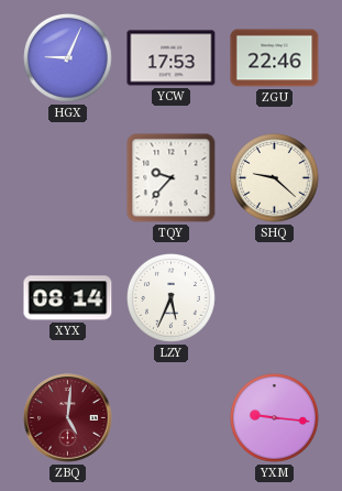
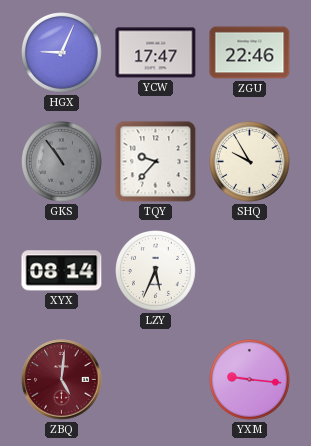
YCW: 17:53 -> 17:47 (156, 53)
GKS: none -> 10:54 (62, 162)
SHQ: 9:22 -> 9:55 (250, 162)
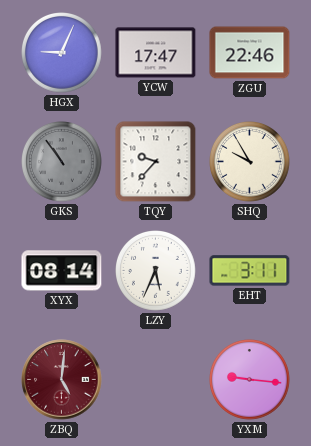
EHT: none -> 3:11 (250, 271)
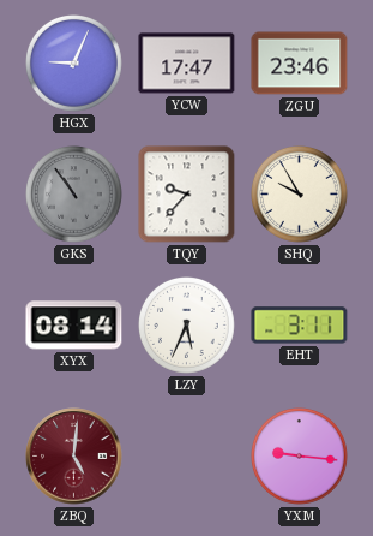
ZGU: 22:46 -> 23:46 (300, 64)
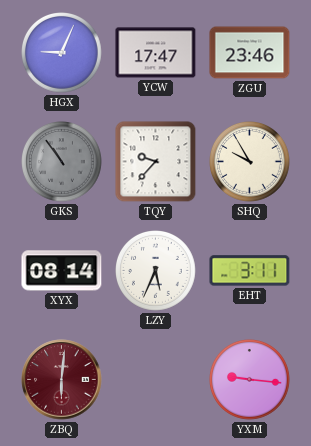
ZBQ: 5:01 -> 6:01 (62, 380)
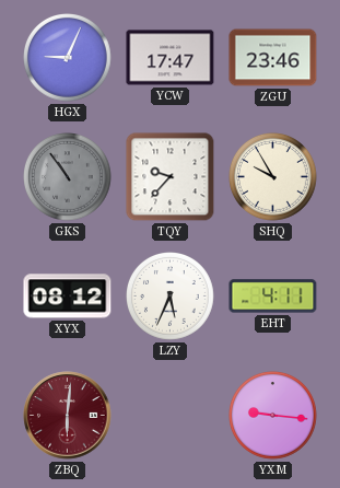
XYX: 08:14 -> 08:12 (68, 297)
EHT: 3:11 -> 4:11 (273, 297)
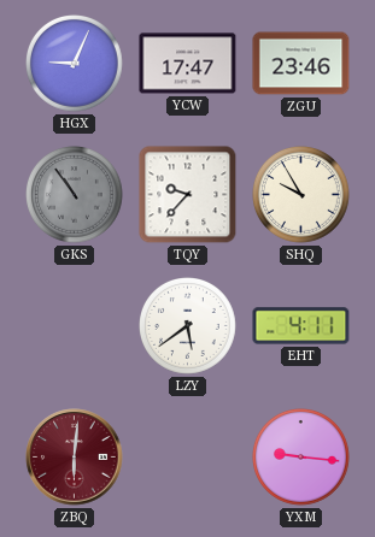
XYX: 08:12 -> none (68, 297)
LZY: 5:34 -> 5:39 (188, 326)
